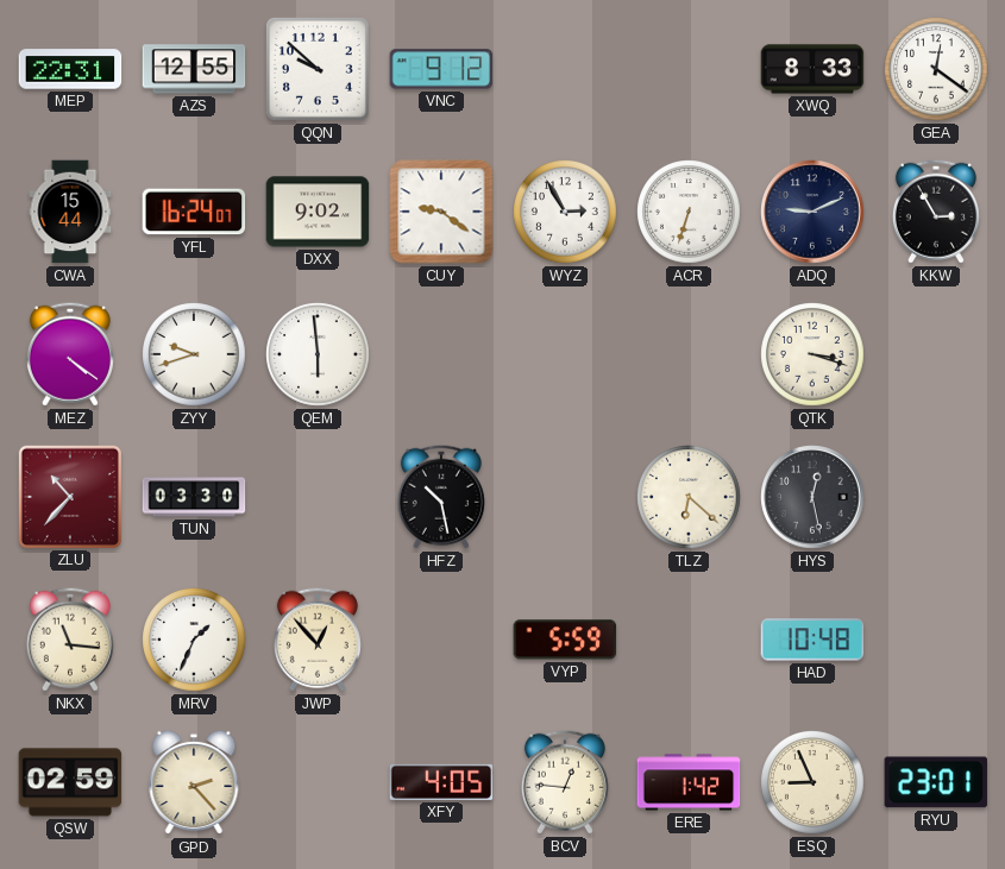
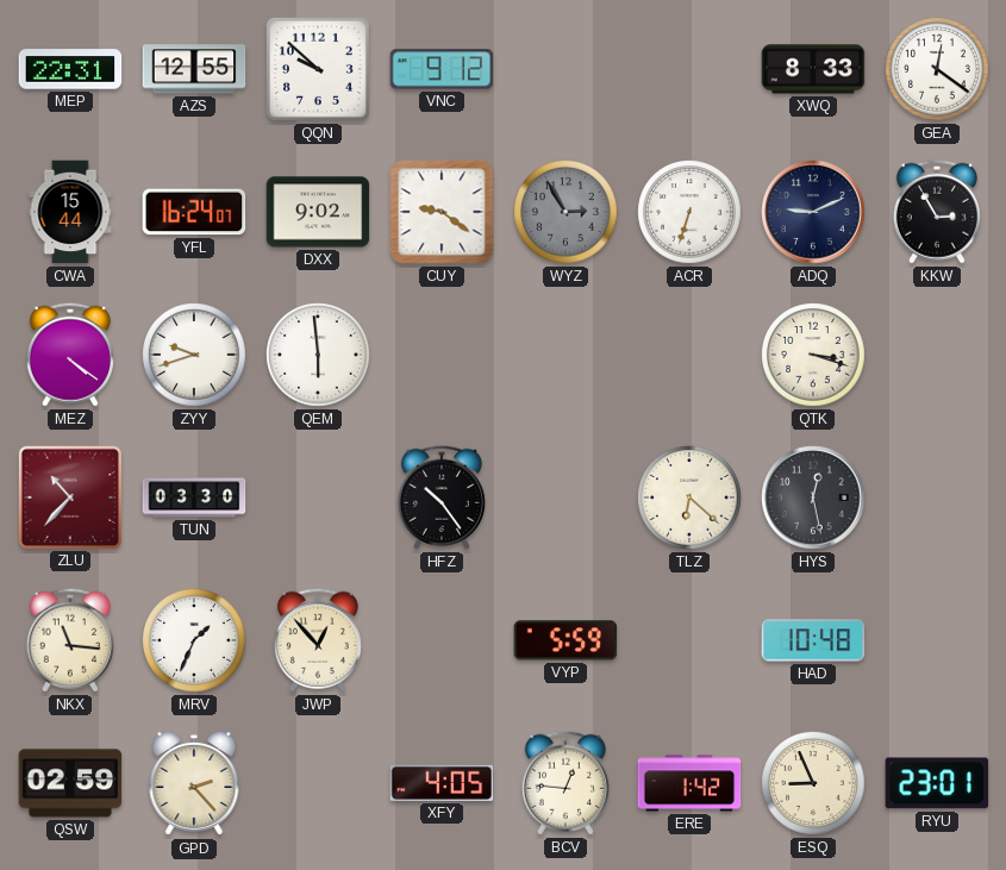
WYZ dial: white -> grey (566, 212)
HFZ: 10:28 -> 10:24 (442, 497)
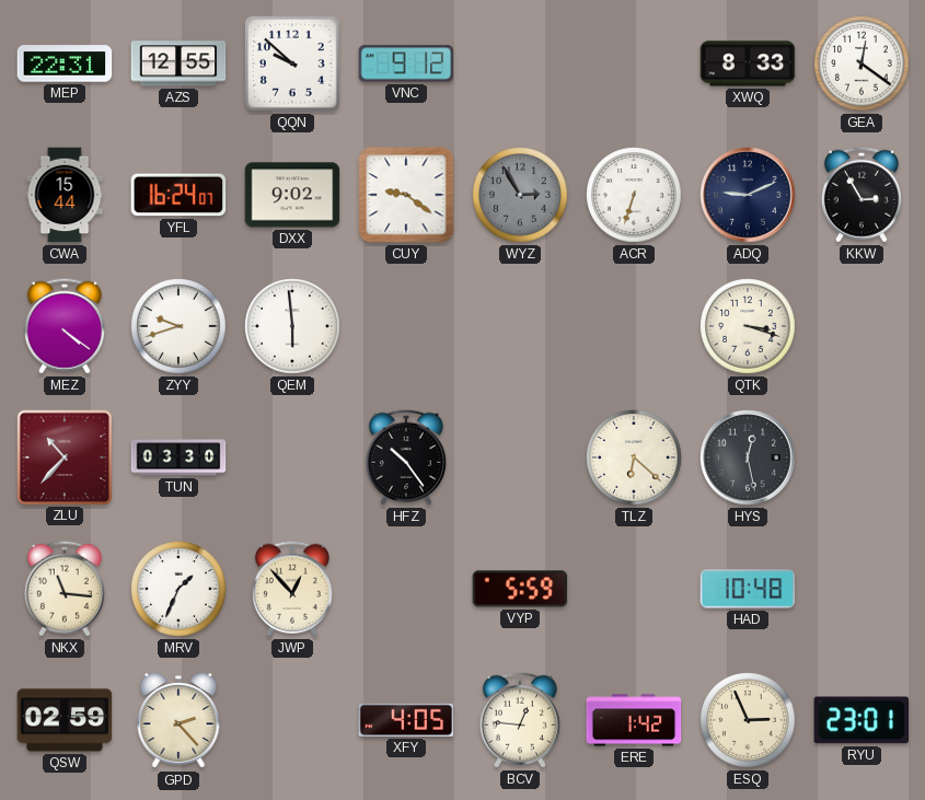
ESQ: 8:56 -> 2:56 (748, 720)
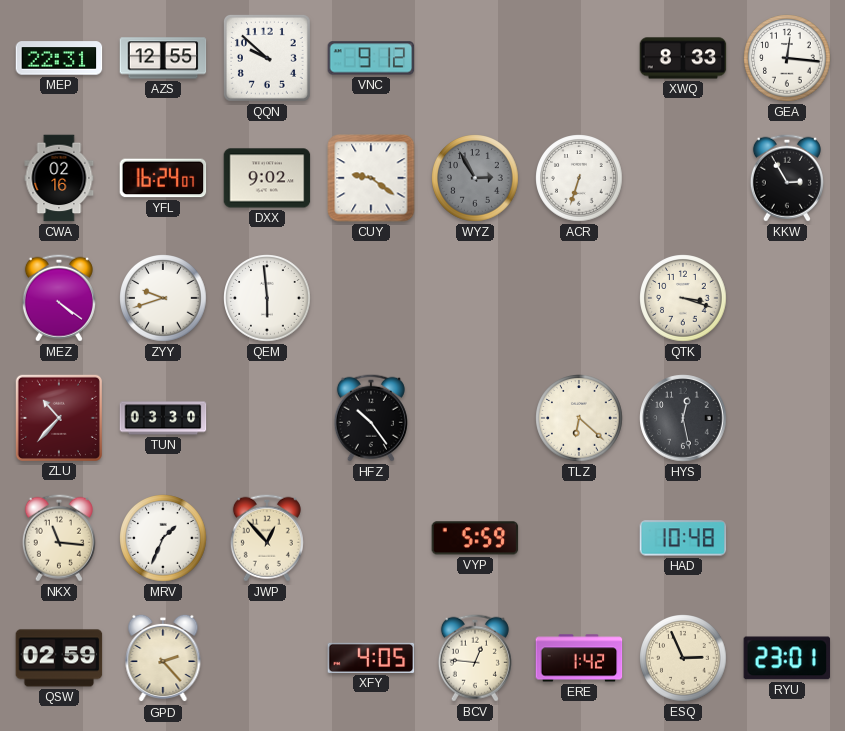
GEA: 12:21 -> 12:16 (787, 58)
CWA: 15:44 -> 02:16 (59, 178)
ADQ: 9:11 -> none (748, 195)
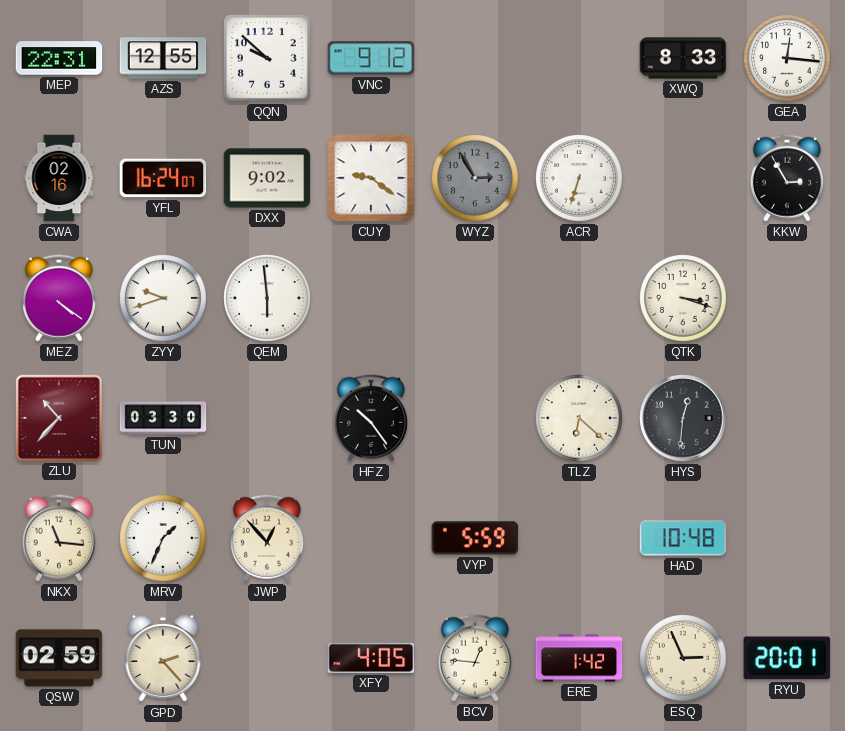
HYS: 12:28 -> 12:31 (683, 418)
RYU: 23:01 -> 20:01 (787, 658)
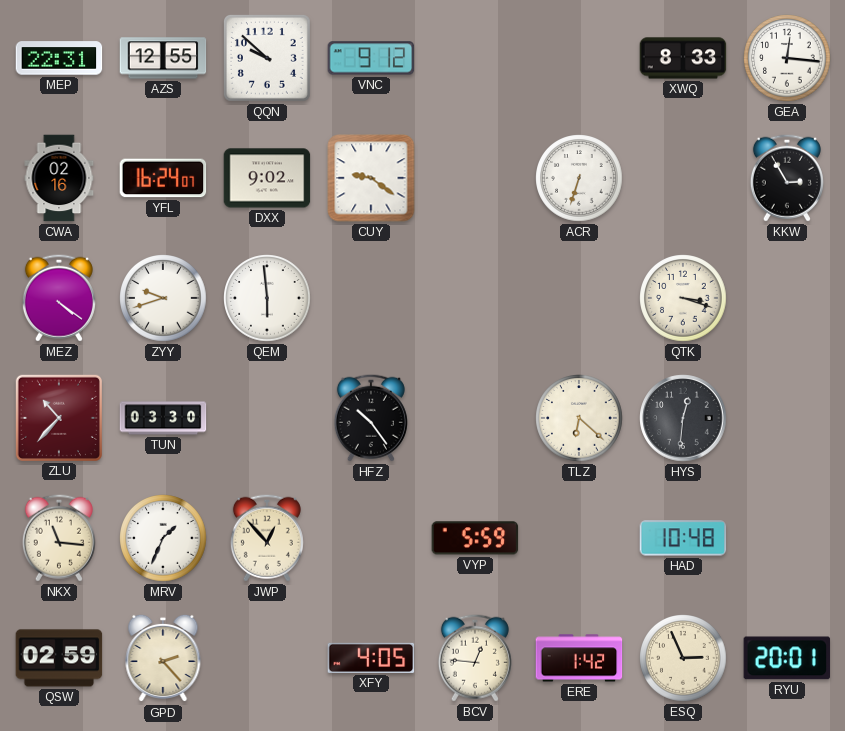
WYZ: 2:55 -> none (475, 178)
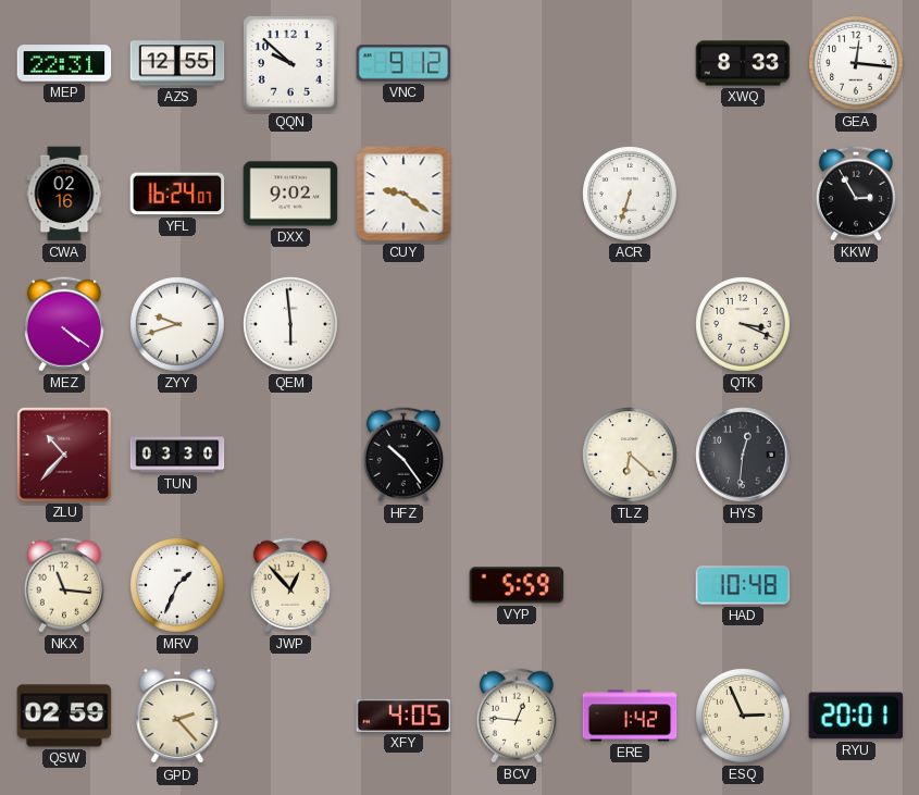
QTK: 3:18 -> 3:19 (743, 324)
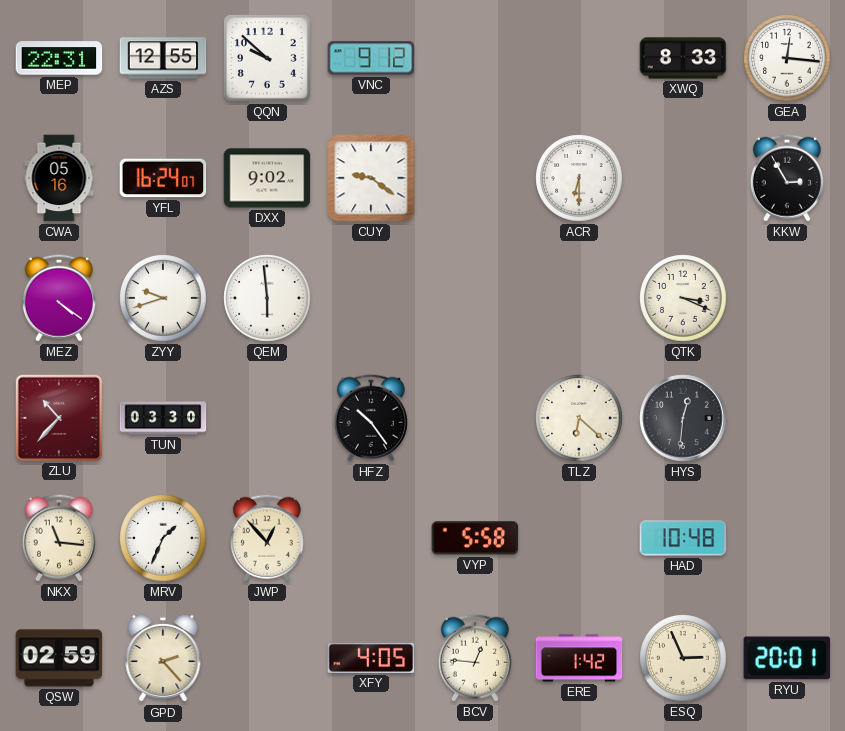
CWA: 02:16 -> 05:16 (59, 178)
ACR: 6:33 -> 6:30 (579, 178)
VYP: 5:59 -> 5:58 (475, 538)
